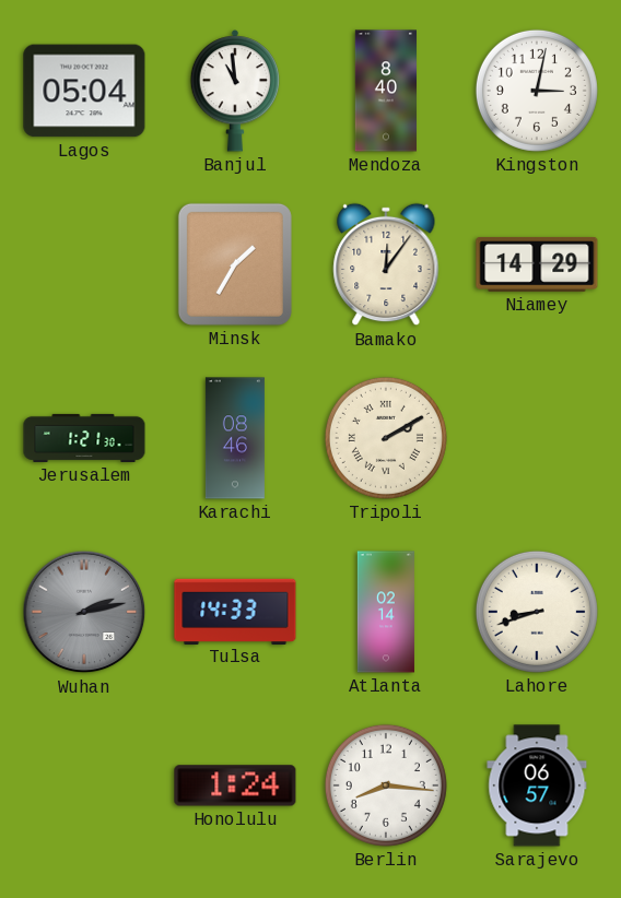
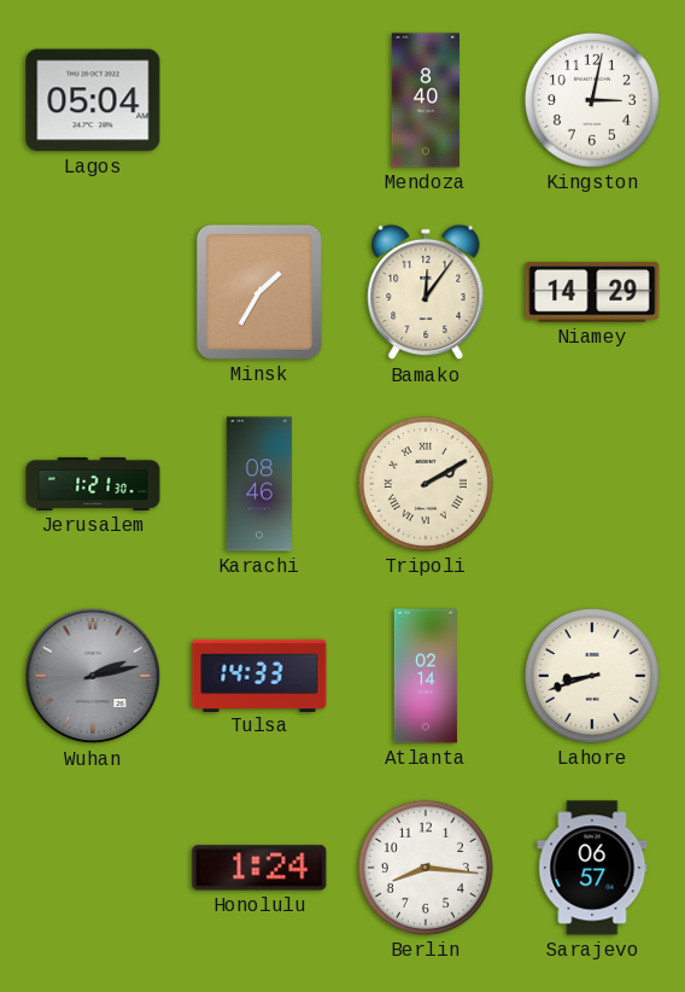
Banjul: 10:59 -> none (235, 91)
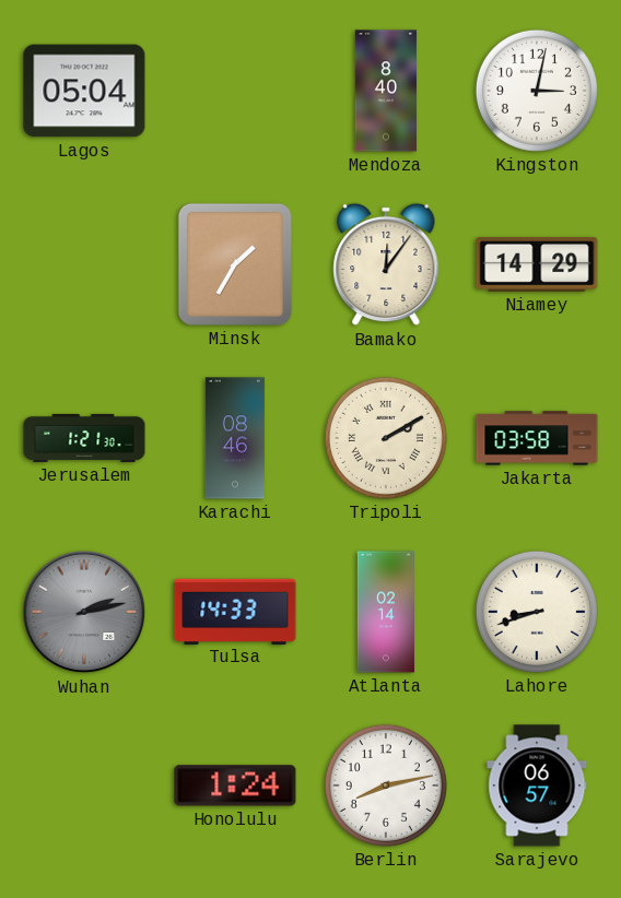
Jakarta: none -> 03:58 (537, 438)
Berlin: 8:16 -> 8:13 (386, 785)
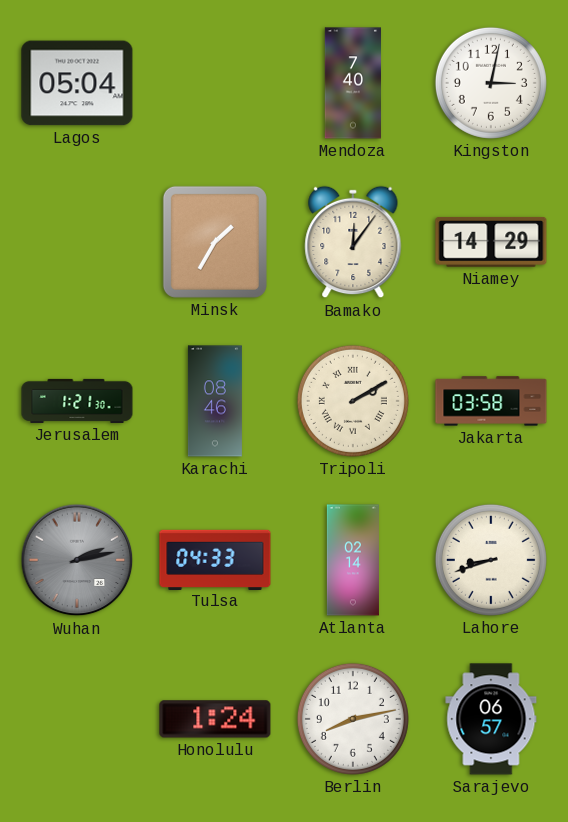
Mendoza: 8:40 -> 7:40 (352, 83)
Tulsa: 14:33 -> 04:33 (215, 559)
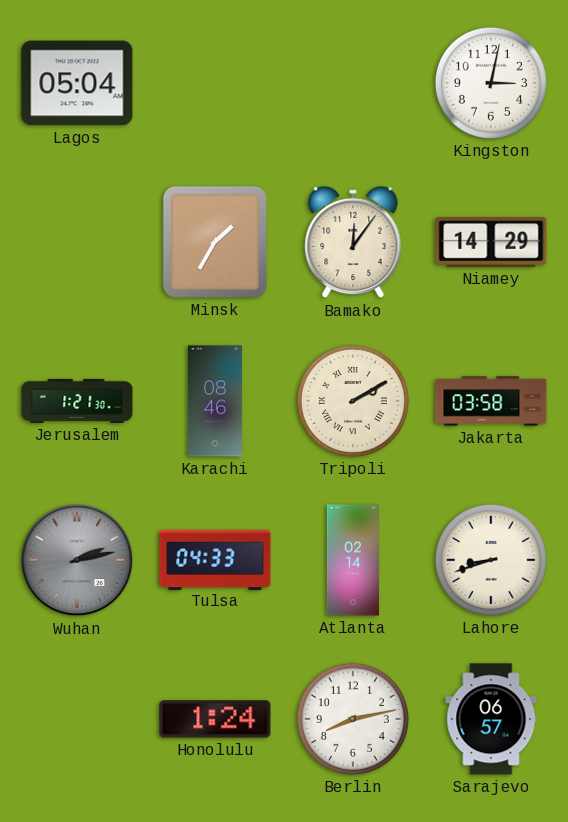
Mendoza: 7:40 -> none (352, 83)
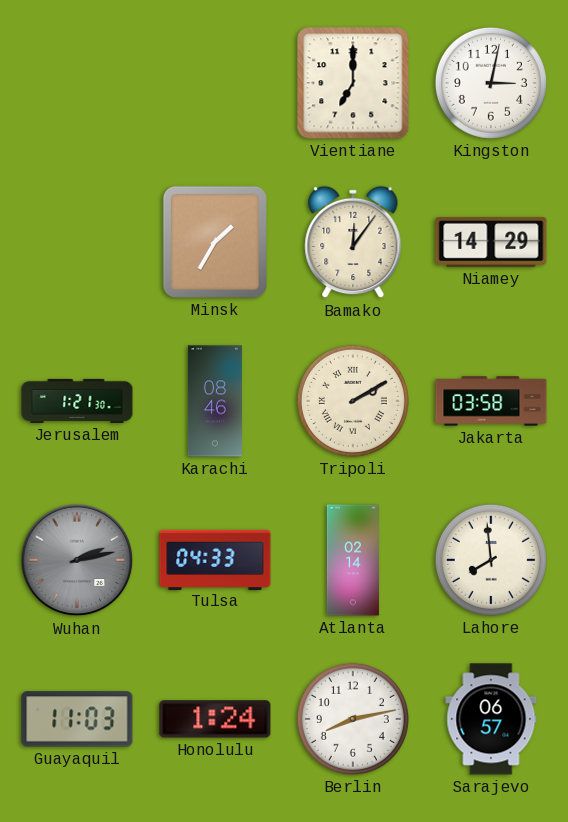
Lagos: 05:04 -> none (77, 83)
Vientiane: none -> 7:00 (353, 83)
Lahore: 8:42 -> 7:59 (491, 560)
Guayaquil: none -> 11:03 (77, 719)
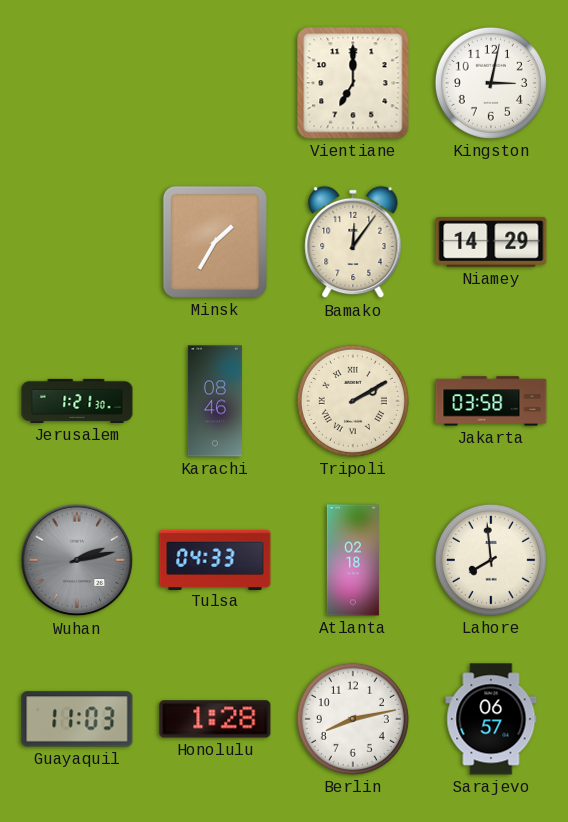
Atlanta: 02:14 -> 02:18 (353, 560)
Honolulu: 1:24 -> 1:28 (215, 719)
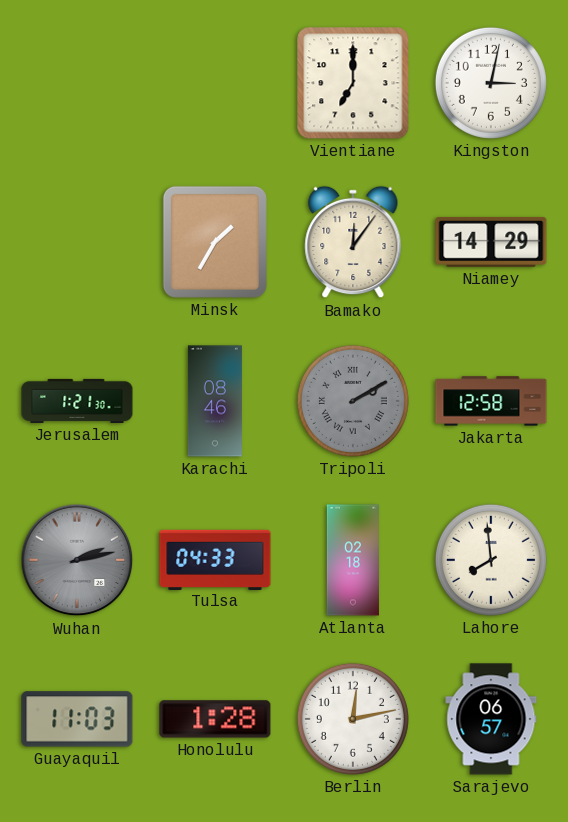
Tripoli dial: cream -> grey (353, 401)
Jakarta: 03:58 -> 12:58 (491, 401)
Berlin: 8:13 -> 12:13 (353, 719)
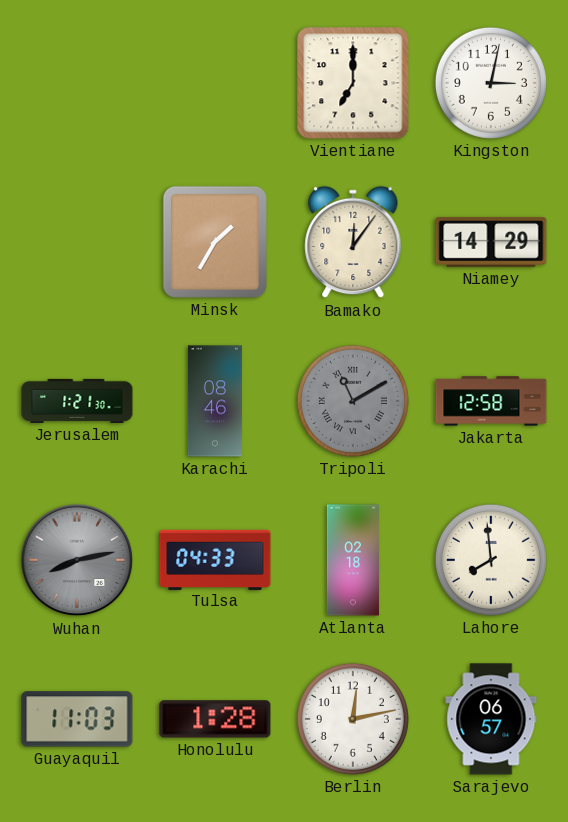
Tripoli: 2:10 -> 11:10 (353, 401)
Wuhan: 2:13 -> 8:13 (77, 560)
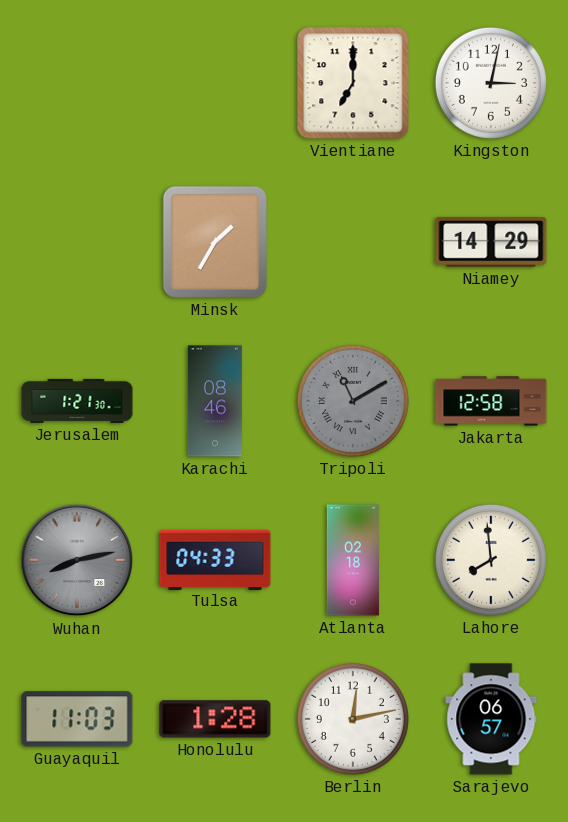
Bamako: 12:06 -> none (353, 242)
